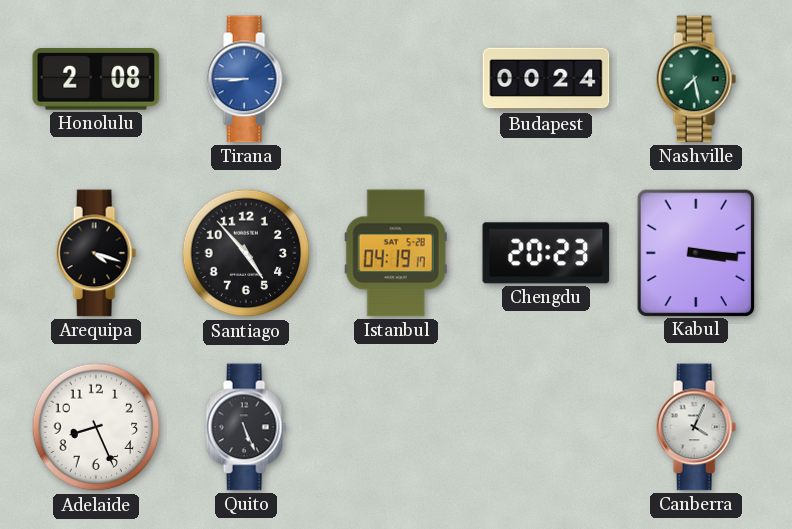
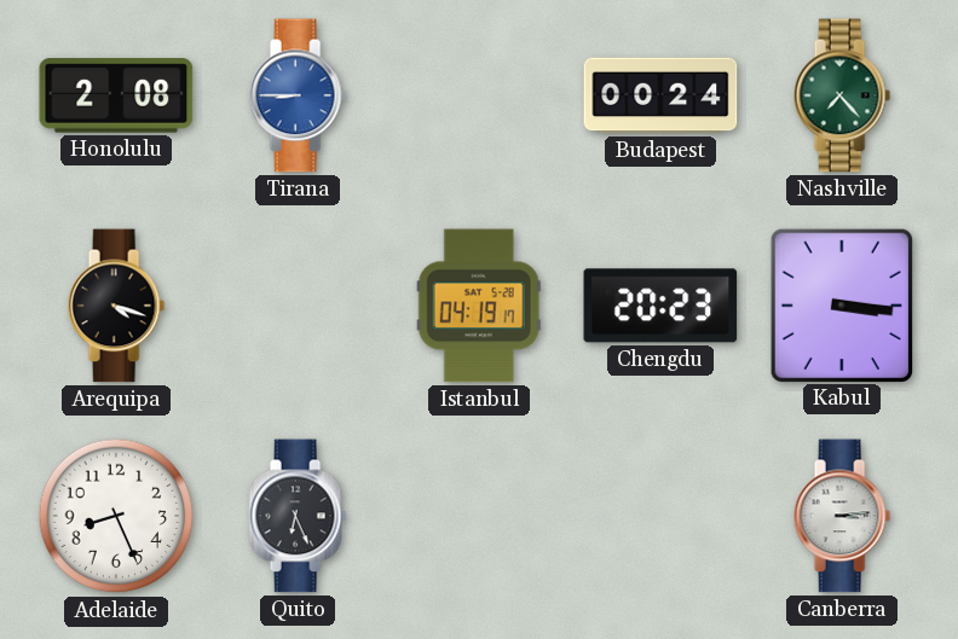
Nashville: 7:28 -> 7:23 (842, 95)
Santiago: 4:53 -> none (246, 253)
Quito: 5:26 -> 6:26 (298, 516)
Canberra: 4:04 -> 3:14 (842, 516)
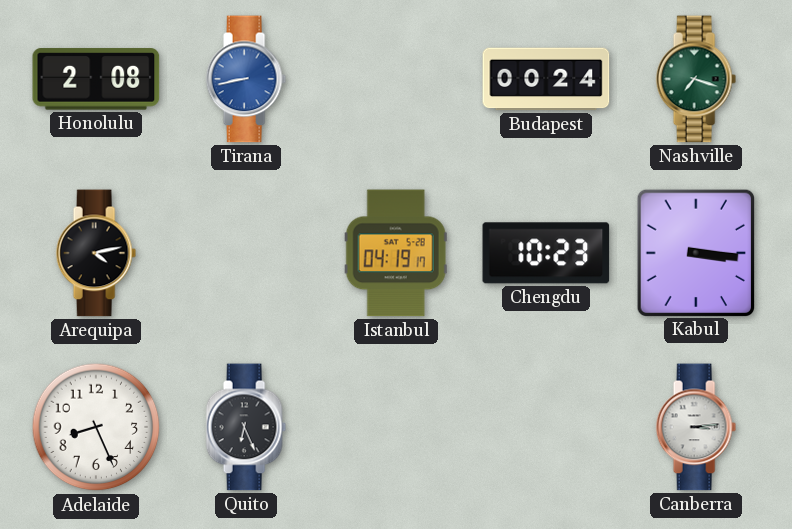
Tirana: 8:45 -> 8:43 (246, 79)
Nashville: 7:23 -> 7:18 (696, 79)
Arequipa: 4:18 -> 4:13 (96, 253)
Chengdu: 20:23 -> 10:23 (546, 253)
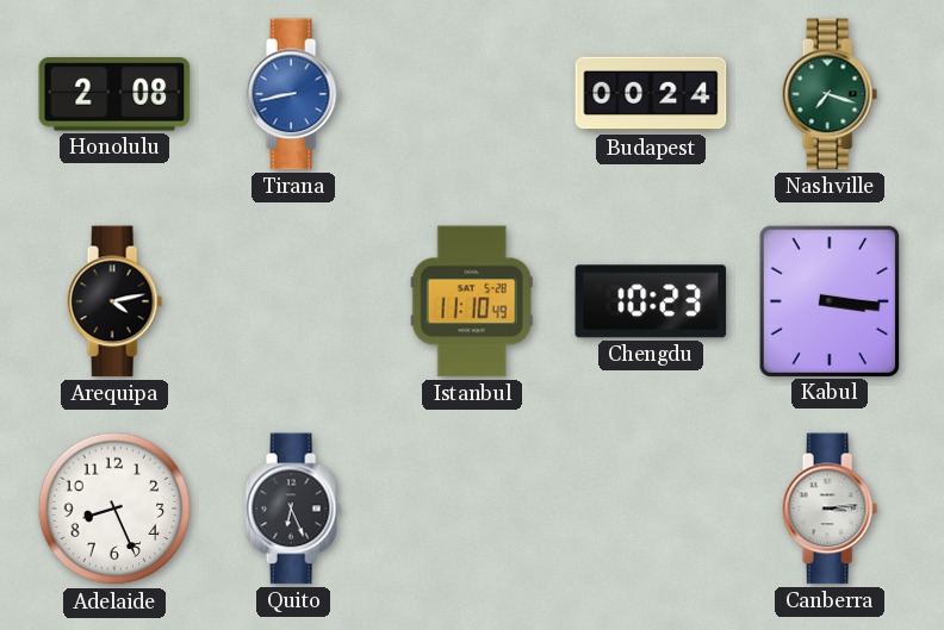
Istanbul: 04:19 -> 11:10 (472, 301)
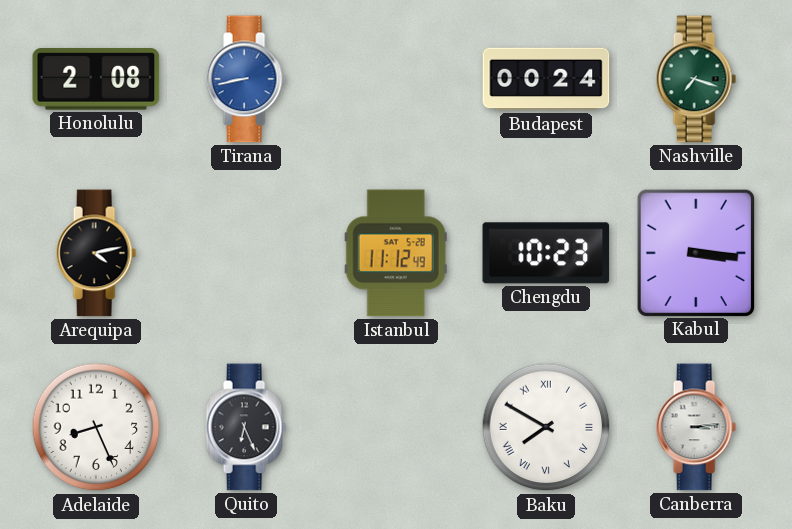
Istanbul: 11:10 -> 11:12 (396, 253)
Baku: none -> 7:50 (546, 427)
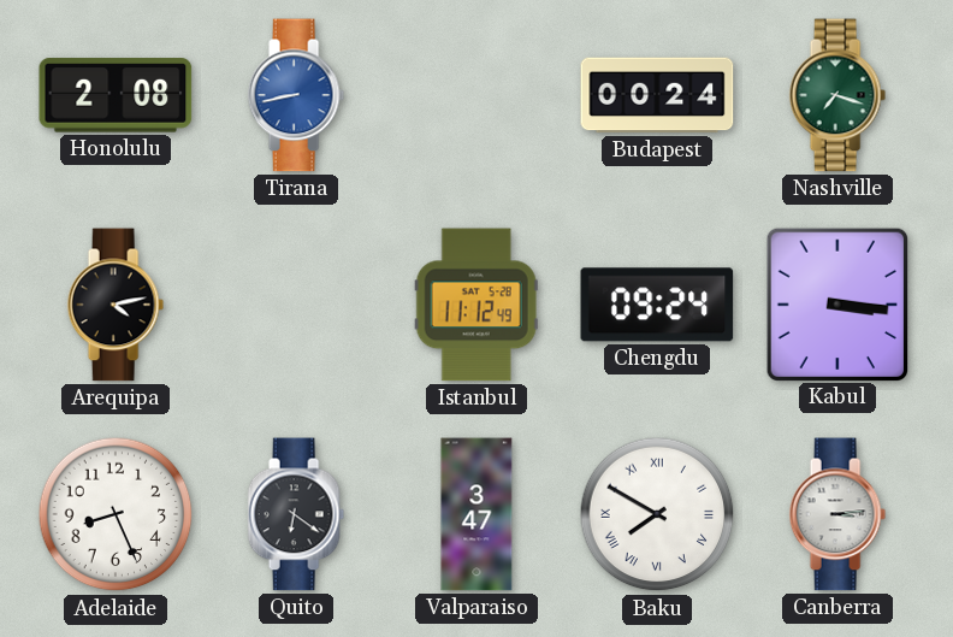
Chengdu: 10:23 -> 09:24 (657, 305)
Quito: 6:26 -> 6:21 (296, 514)
Valparaiso: none -> 3:47 (476, 514)
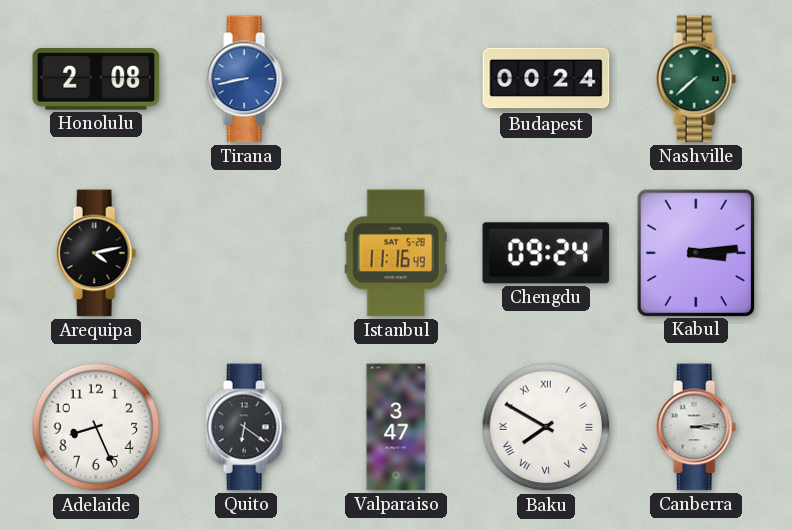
Nashville: 7:18 -> 7:38 (696, 79)
Istanbul: 11:12 -> 11:16 (396, 253)
Kabul: 3:16 -> 3:14 (695, 252)
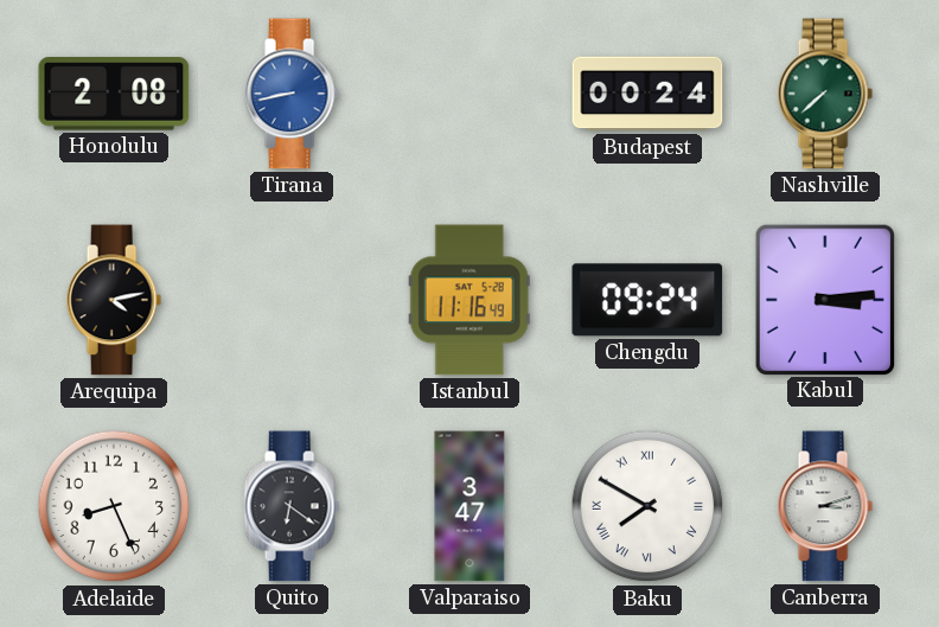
Canberra: 3:14 -> 3:12 (825, 506)
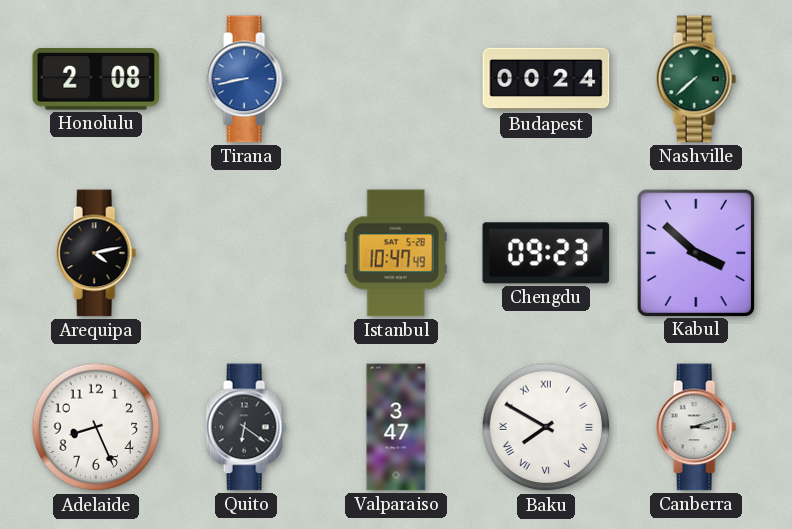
Istanbul: 11:16 -> 10:47 (396, 253)
Chengdu: 09:24 -> 09:23 (546, 253)
Kabul: 3:14 -> 3:52 (695, 252)
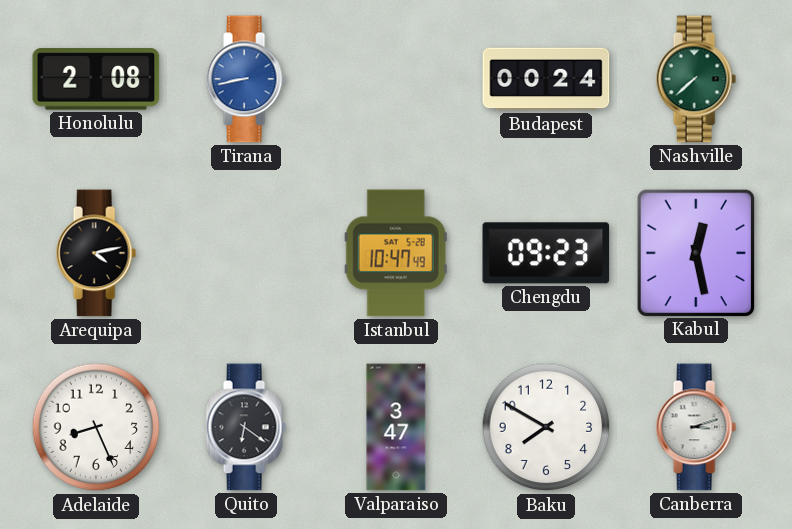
Kabul: 3:52 -> 12:28 (695, 252)
Baku numerals: Roman -> Arabic (546, 427)
